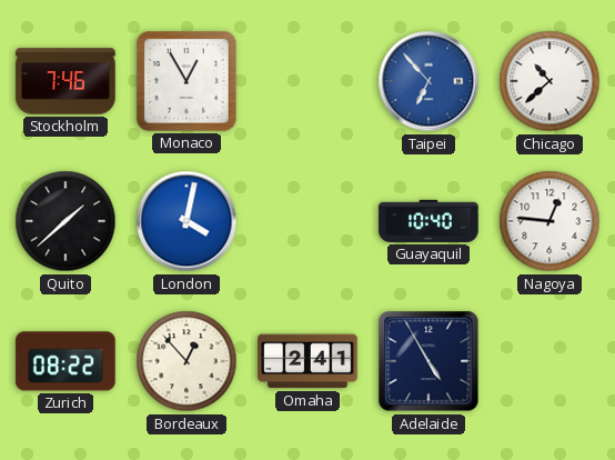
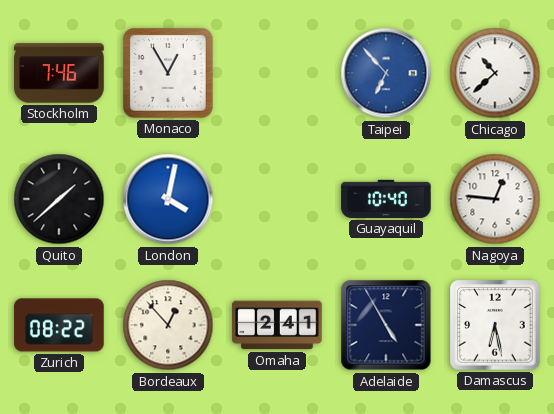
Damascus: none -> 6:28 (495, 325)
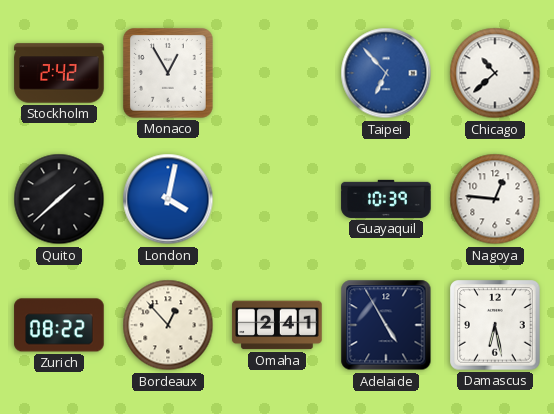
Stockholm: 7:46 -> 2:42 (59, 73)
Guayaquil: 10:40 -> 10:39 (386, 199)
